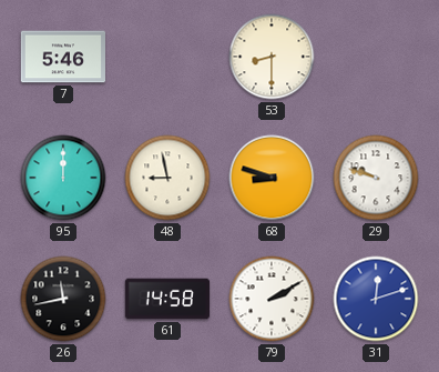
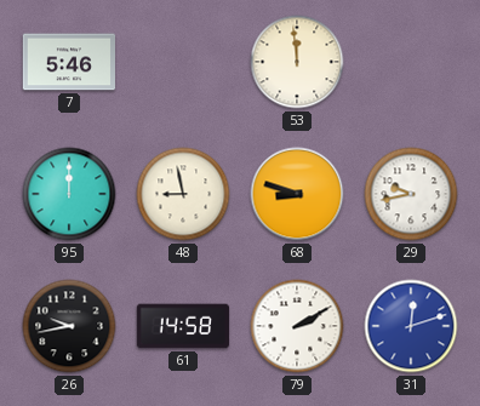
53: 8:30 -> 11:59 (297, 62)
29: 9:48 -> 9:43 (411, 194)
26: 11:43 -> 9:43 (69, 326)
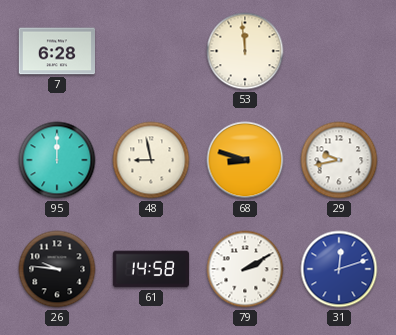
7: 5:46 -> 6:28 (56, 51)
26: 9:43 -> 9:46 (57, 269)
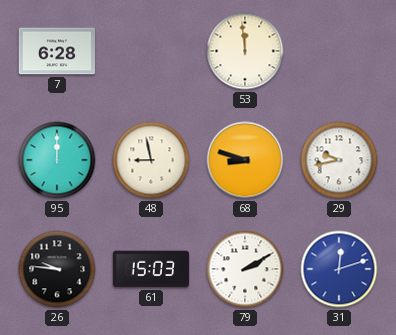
61: 14:58 -> 15:03 (151, 269)
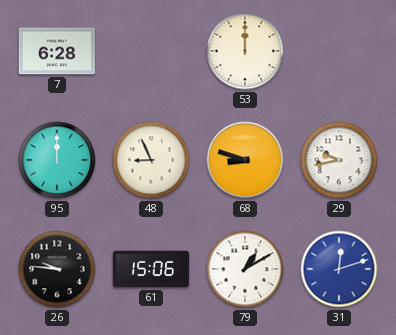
53: 11:59 -> 12:00 (245, 51)
48: 8:58 -> 8:56 (151, 160)
61: 15:03 -> 15:06 (151, 269)
79: 2:10 -> 1:10 (245, 269)
